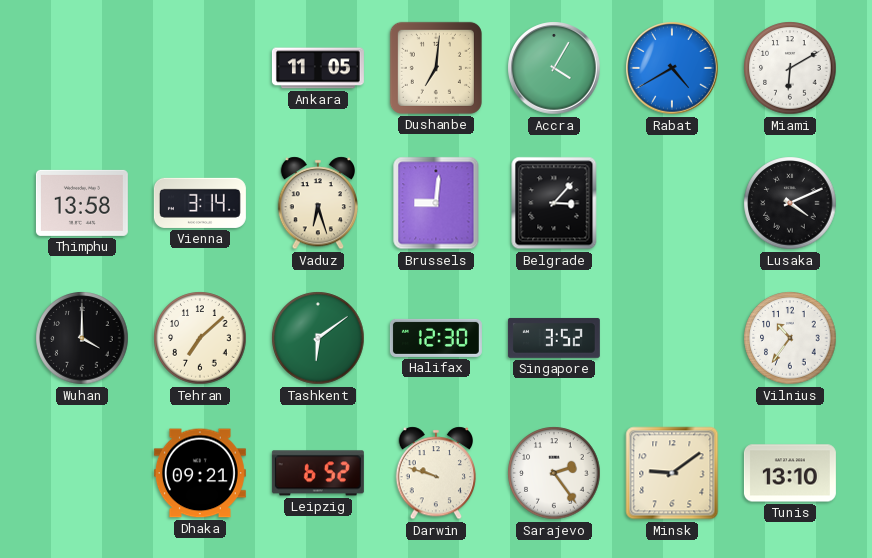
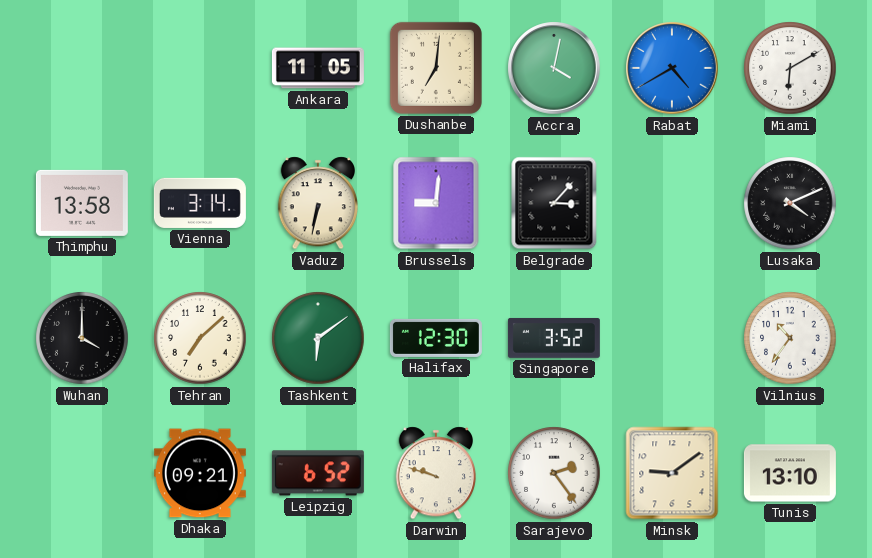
Accra: 4:05 -> 4:02 (554, 68)
Vaduz: 6:27 -> 6:32 (317, 203)
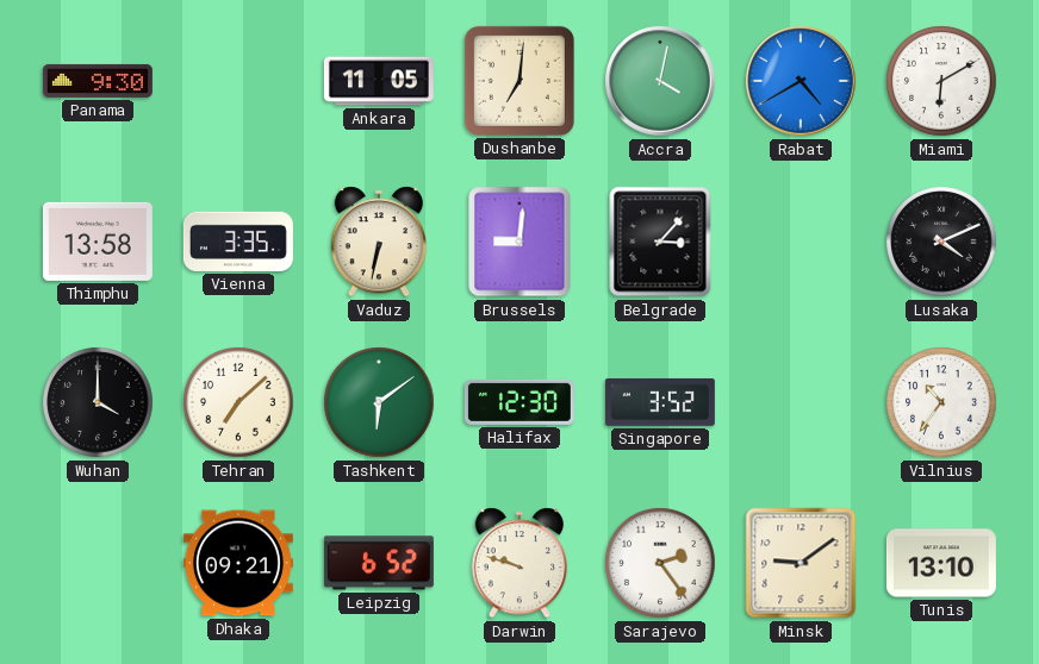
Panama: none -> 9:30 (98, 81)
Vienna: 3:14 -> 3:35 (238, 242)
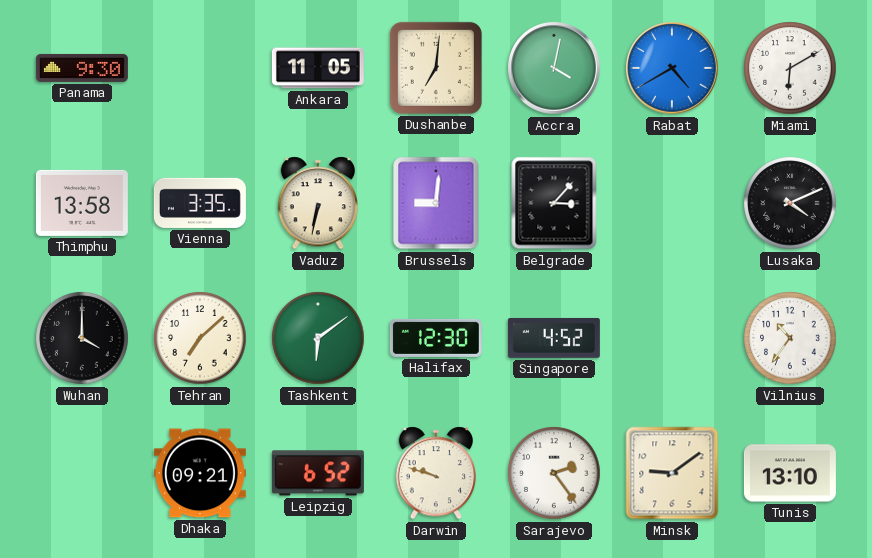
Singapore: 3:52 -> 4:52 (554, 338)
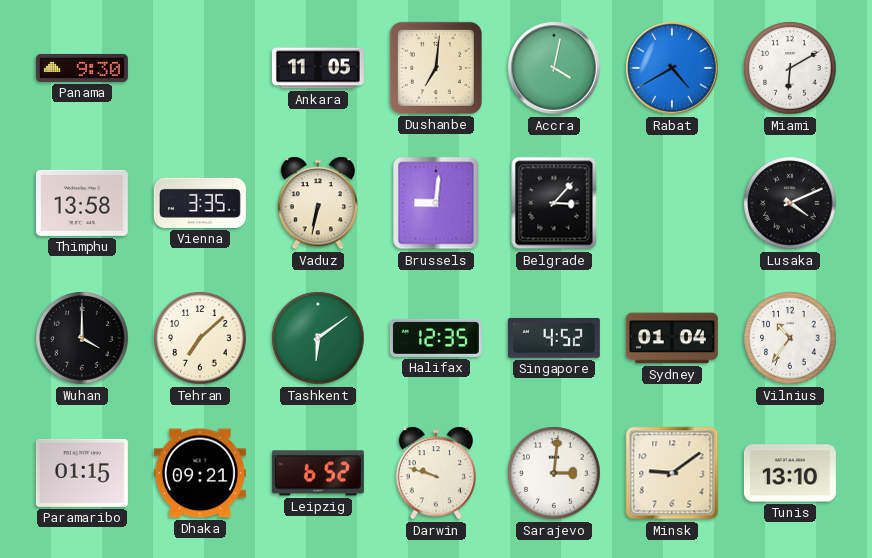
Halifax: 12:30 -> 12:35 (436, 338)
Sydney: none -> 01:04 (672, 338)
Paramaribo: none -> 01:15 (82, 473)
Sarajevo: 2:24 -> 3:01 (554, 473)
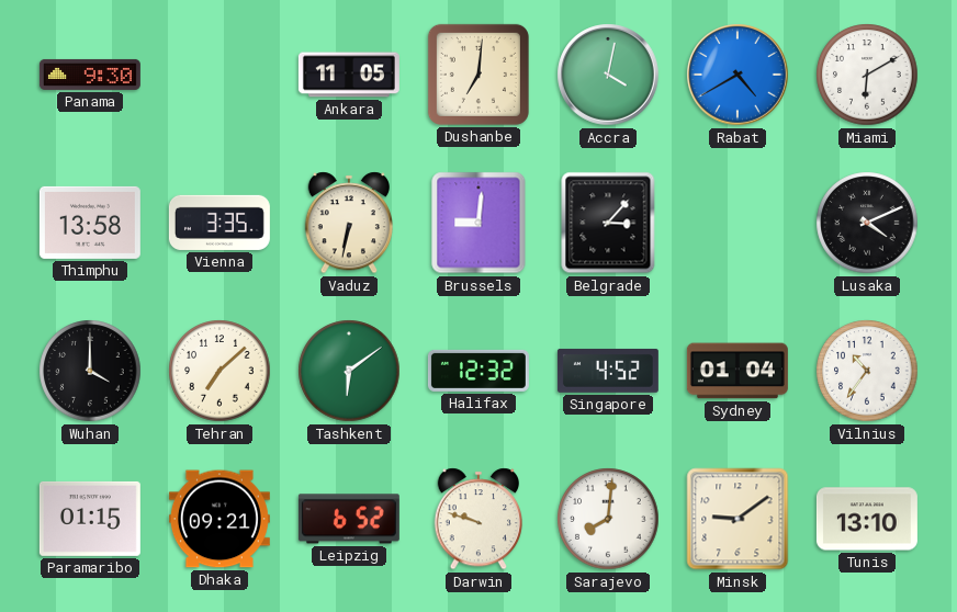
Halifax: 12:35 -> 12:32 (478, 371)
Sarajevo: 3:01 -> 8:01 (608, 519)
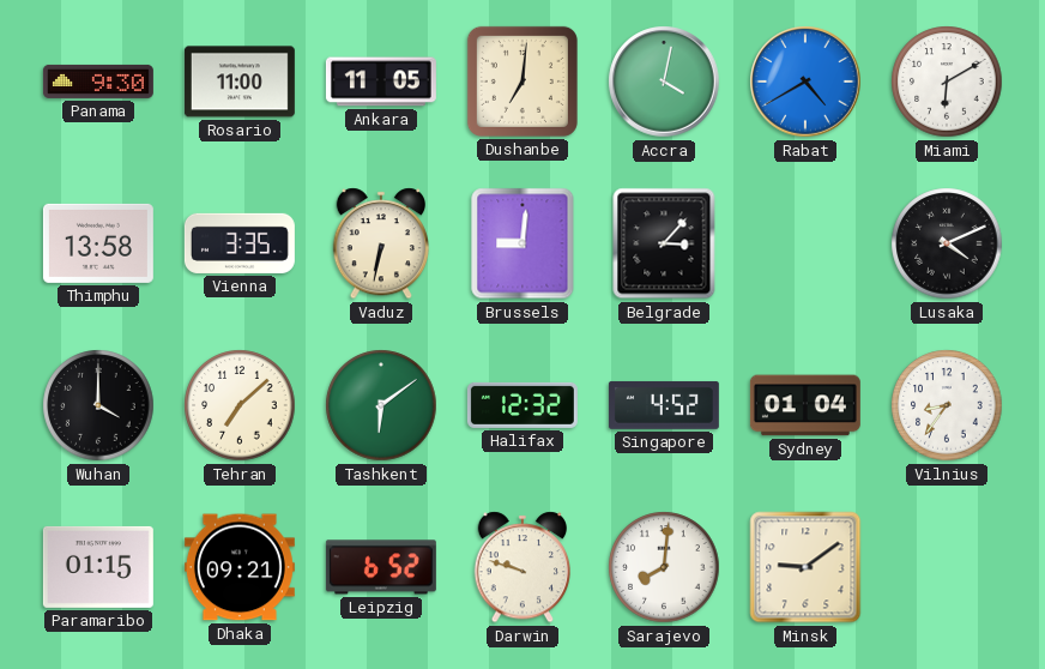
Rosario: none -> 11:00 (240, 82)
Vilnius: 10:36 -> 8:36 (947, 405)
Tunis: 13:10 -> none (867, 519)
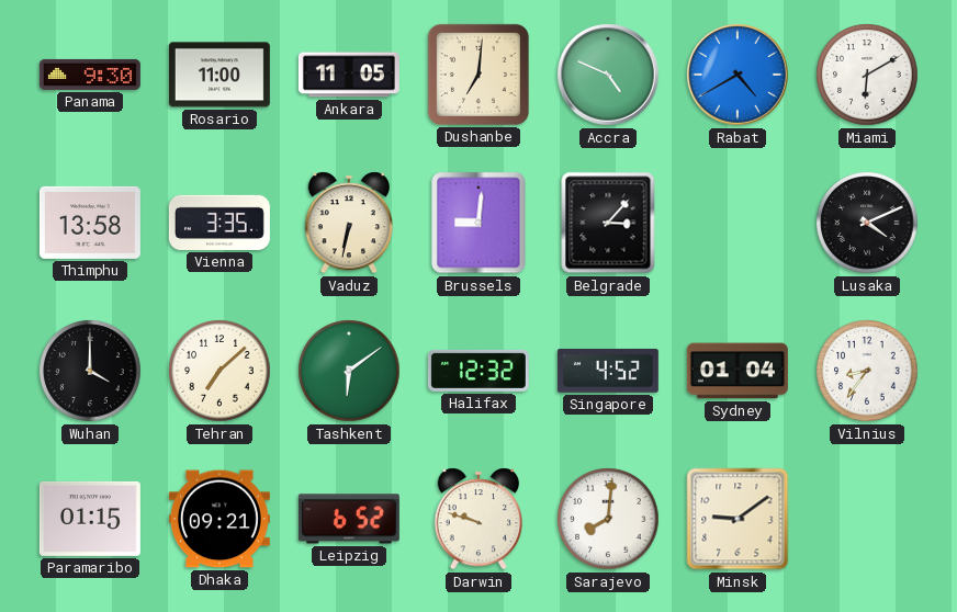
Accra: 4:02 -> 4:49 (608, 75)
